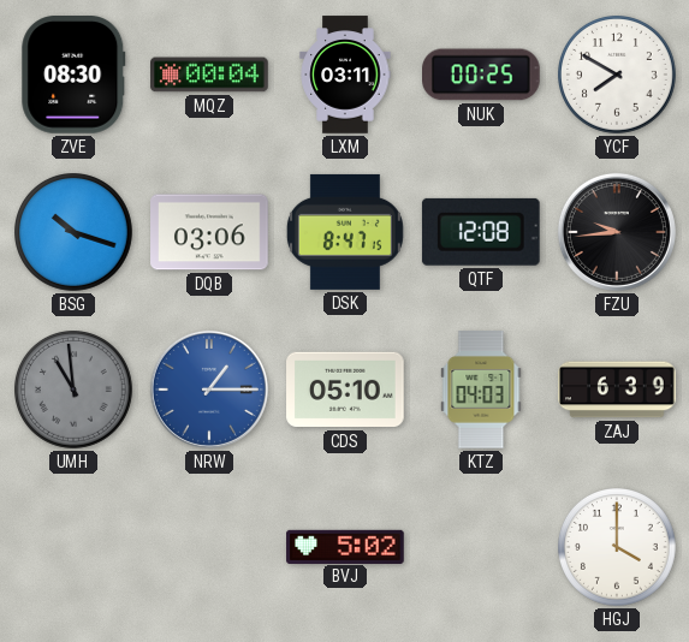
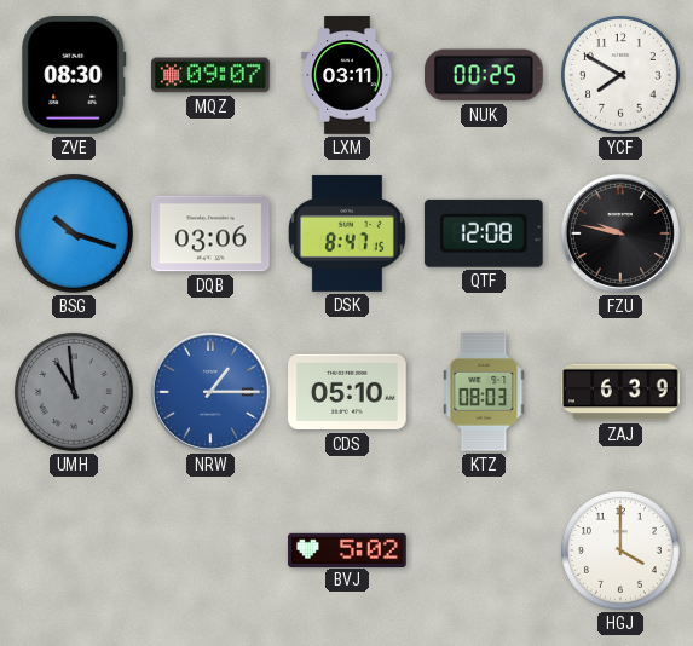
MQZ: 00:04 -> 09:07 (210, 75)
FZU: 9:44 -> 9:47 (620, 233)
KTZ: 04:03 -> 08:03 (484, 392)
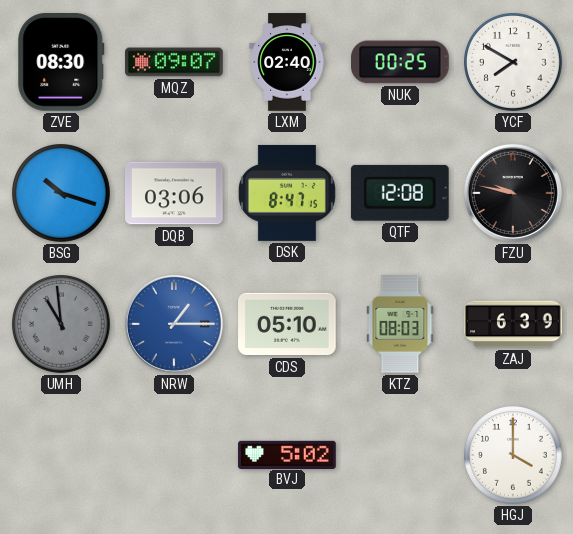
LXM: 03:11 -> 02:40 (287, 62)
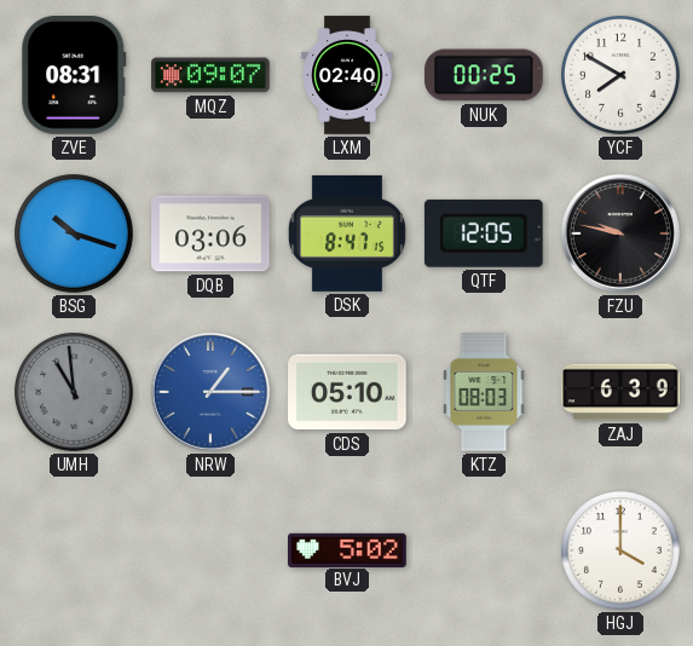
ZVE: 08:30 -> 08:31 (74, 76)
QTF: 12:08 -> 12:05 (484, 233)
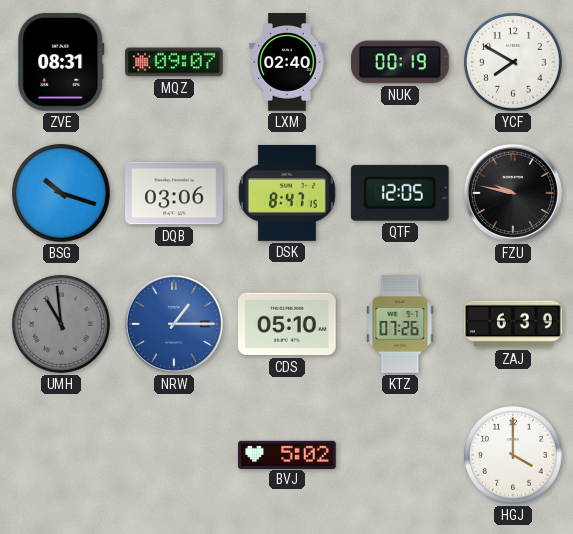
NUK: 00:25 -> 00:19 (401, 62)
KTZ: 08:03 -> 07:26 (400, 324)
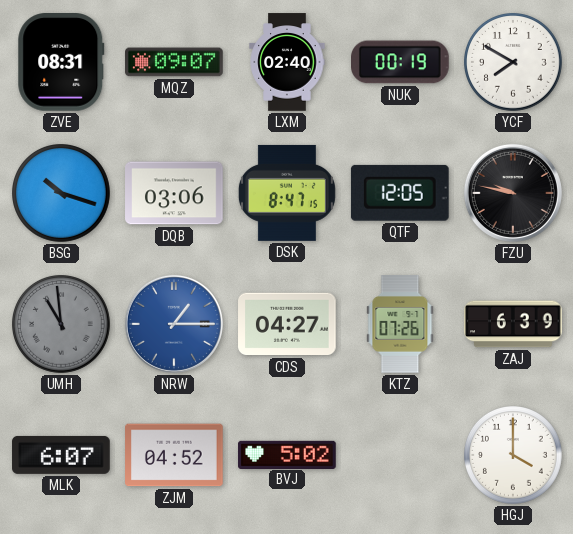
CDS: 05:10 -> 04:27 (287, 324)
MLK: none -> 6:07 (61, 455)
ZJM: none -> 04:52 (174, 455)
